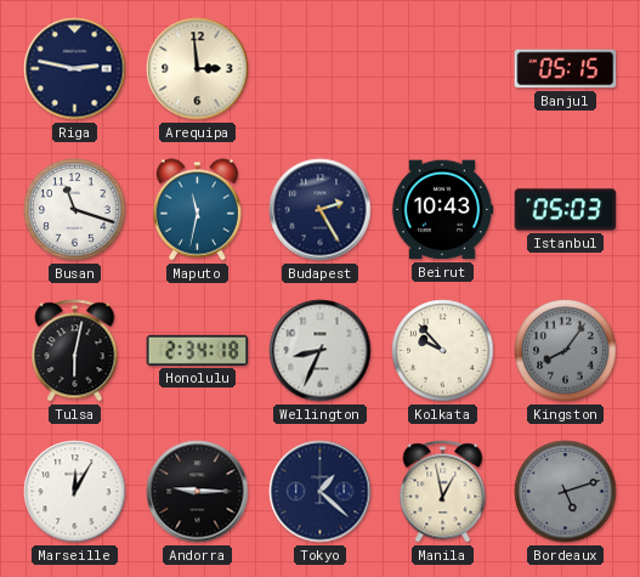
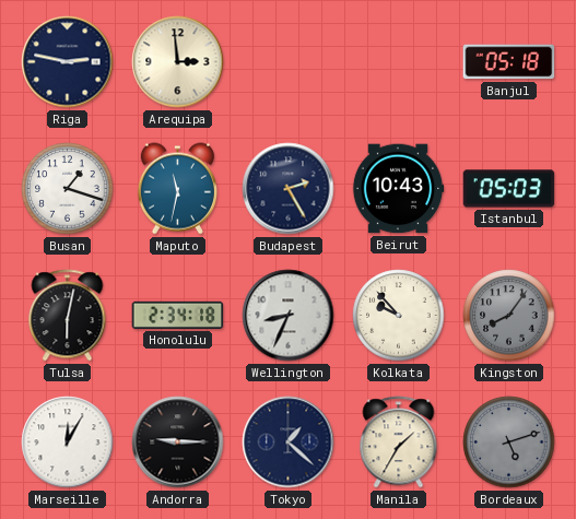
Banjul: 05:15 -> 05:18 (509, 62)
Busan: 11:18 -> 1:18 (68, 189)
Manila: 12:58 -> 1:35 (399, 443)
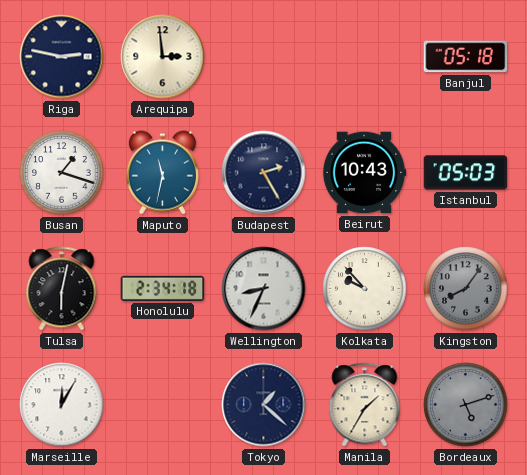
Andorra: 9:15 -> none (178, 443)
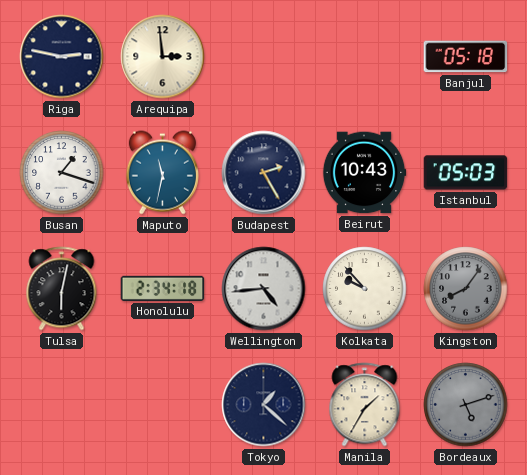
Wellington: 8:34 -> 4:44 (264, 289)
Marseille: 12:05 -> none (62, 405)
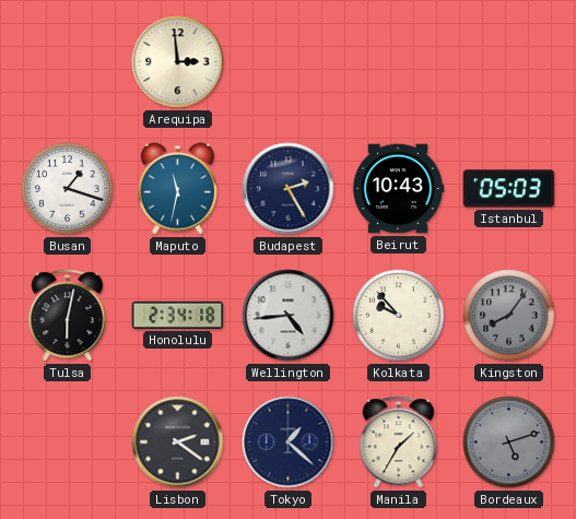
Riga: 2:47 -> none (62, 57)
Banjul: 05:18 -> none (466, 57)
Lisbon: none -> 2:21 (178, 443)
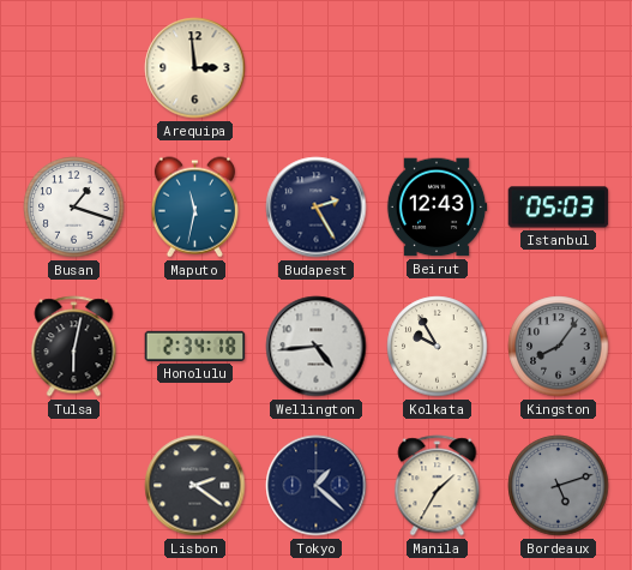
Beirut: 10:43 -> 12:43 (437, 208)
Kolkata: 9:53 -> 9:55 (438, 347)
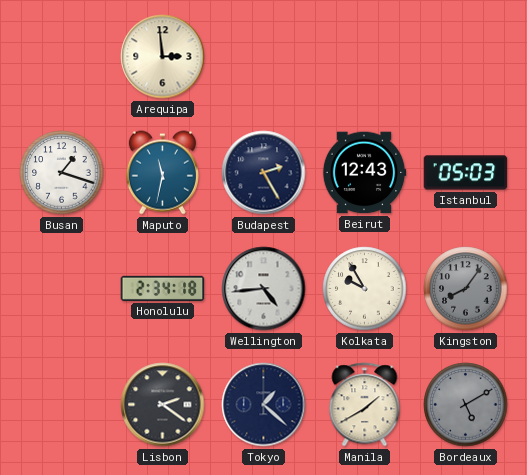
Tulsa: 6:02 -> none (74, 347)
Manila: 1:35 -> 1:40 (365, 405)
Bordeaux: 5:12 -> 5:10 (466, 405)
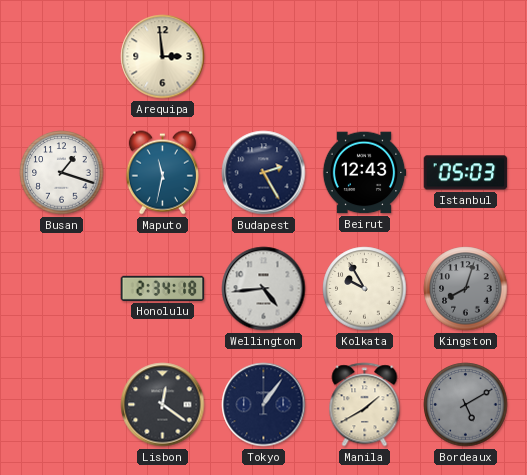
Kingston: 8:06 -> 8:03 (466, 289)
Lisbon: 2:21 -> 12:21 (163, 405)
Tokyo: 1:22 -> 1:06 (264, 405)
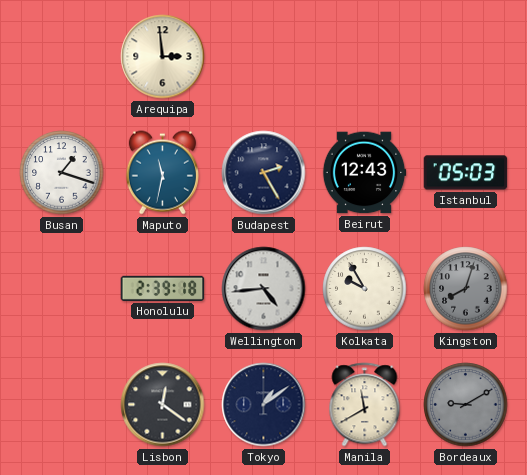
Honolulu: 2:34 -> 2:39 (163, 288)
Tokyo: 1:06 -> 1:09 (264, 405)
Manila: 1:40 -> 11:40 (365, 405)
Bordeaux: 5:10 -> 9:10 (466, 405)
